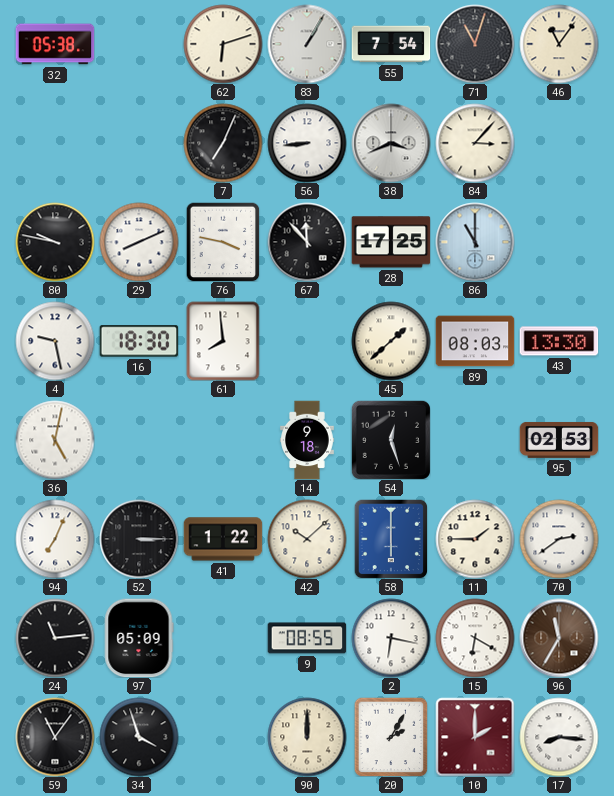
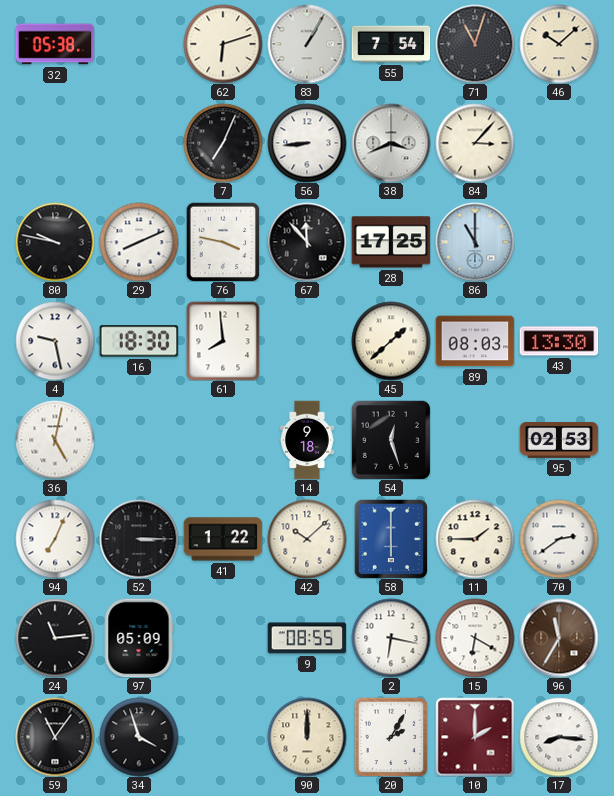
46: 11:06 -> 10:08 (559, 44)
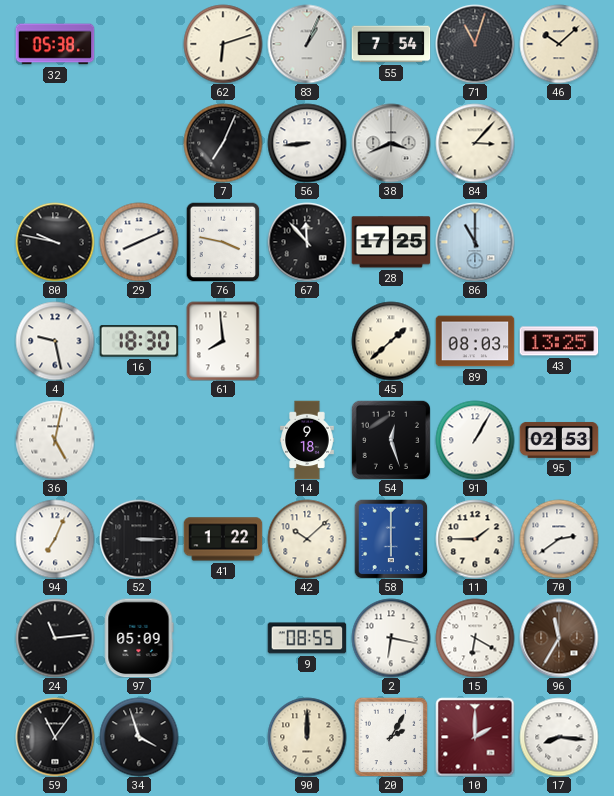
83: 1:05 -> 1:04 (307, 44)
43: 13:30 -> 13:25 (559, 341)
91: none -> 1:05 (475, 440)
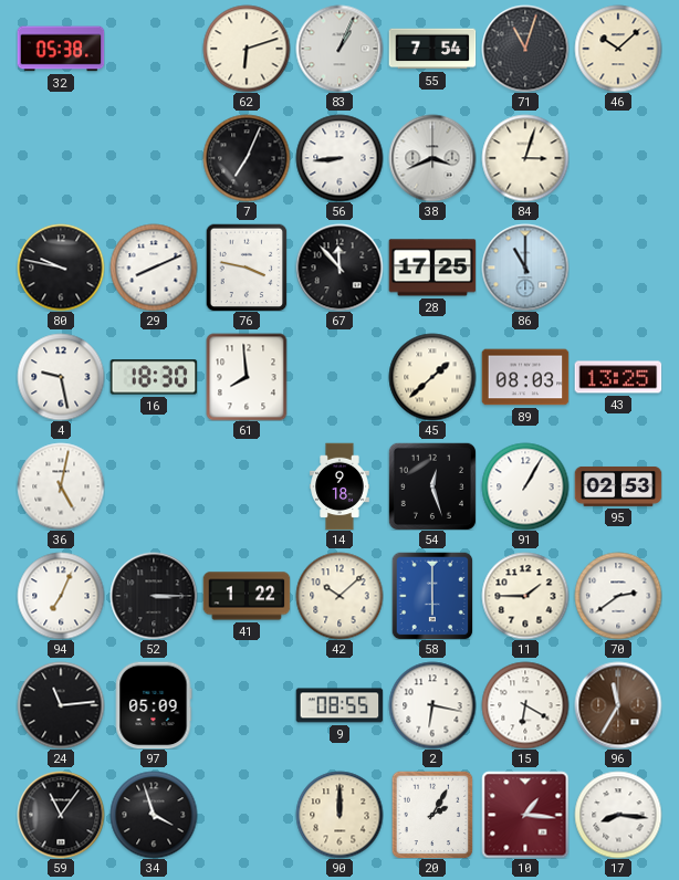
84: 3:07 -> 3:03 (525, 158)
10: 2:00 -> 1:16 (525, 815)
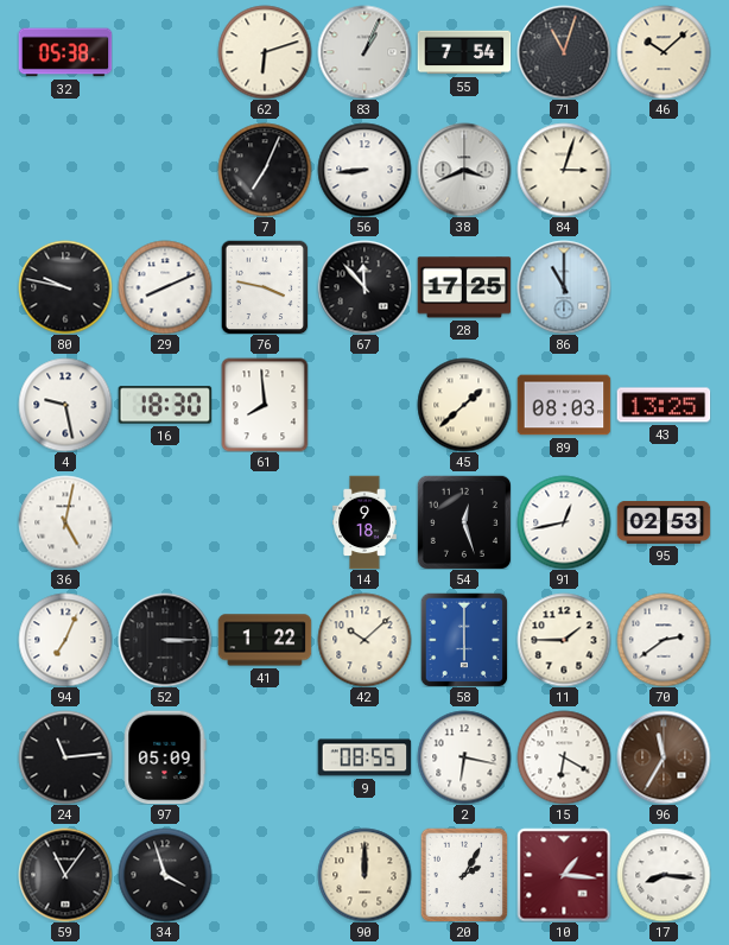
91: 1:05 -> 12:43 (564, 522)
